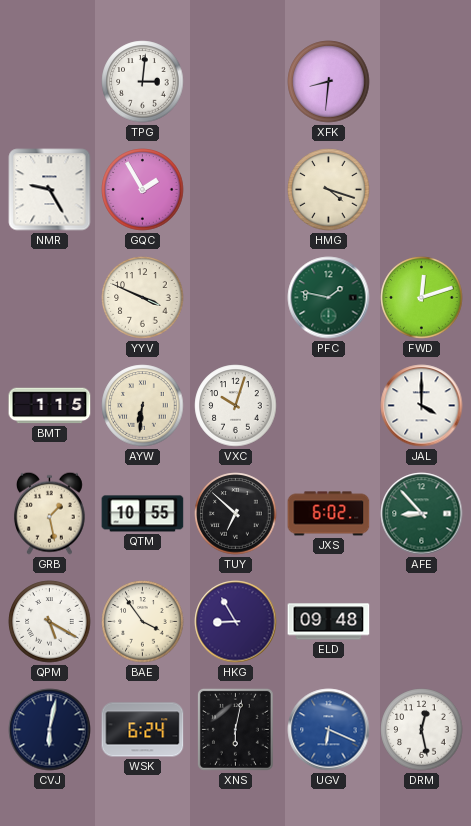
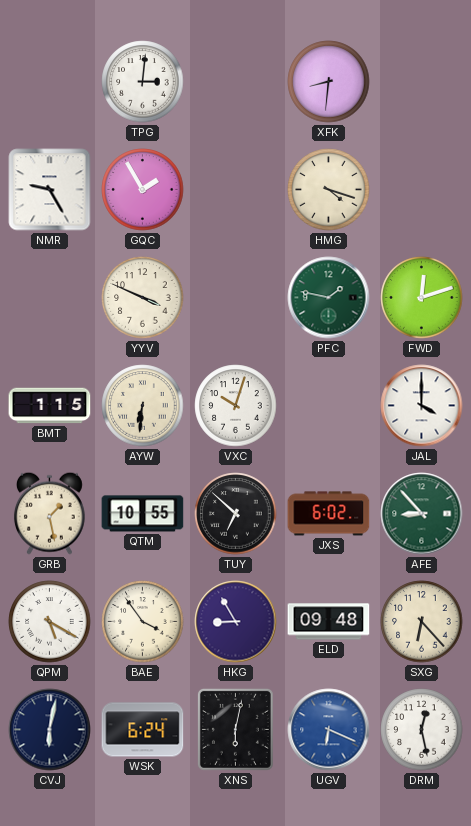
SXG: none -> 6:23 (422, 622)
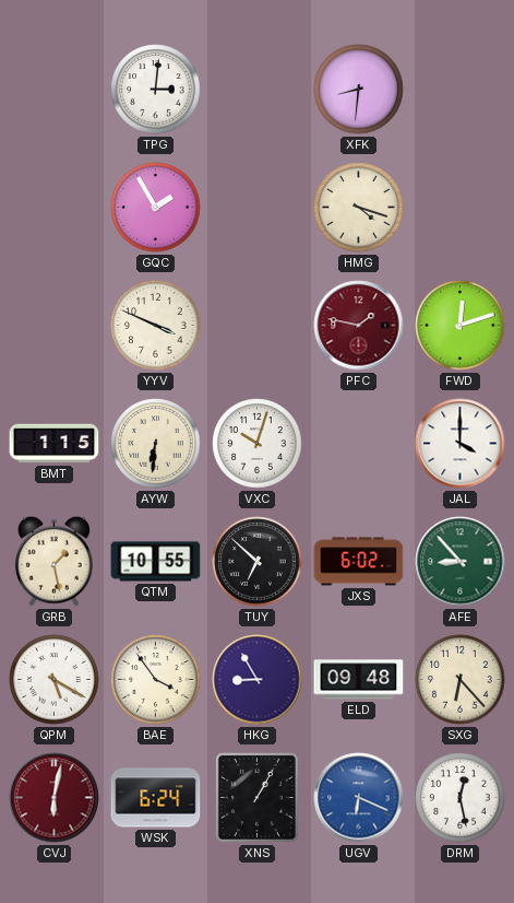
NMR: 9:25 -> none (50, 190)
PFC dial: green -> burgundy (359, 326)
CVJ dial: navy -> burgundy (55, 798)
XNS: 6:02 -> 1:05 (256, 797)
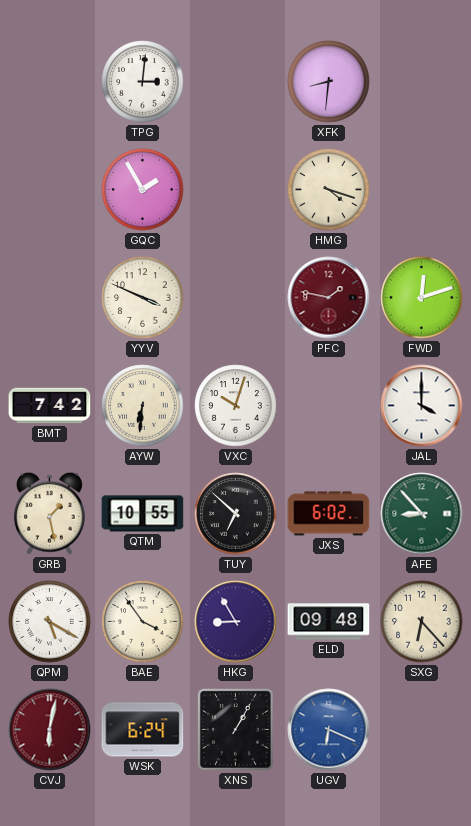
BMT: 1:15 -> 7:42 (50, 406)
DRM: 12:28 -> none (461, 798)
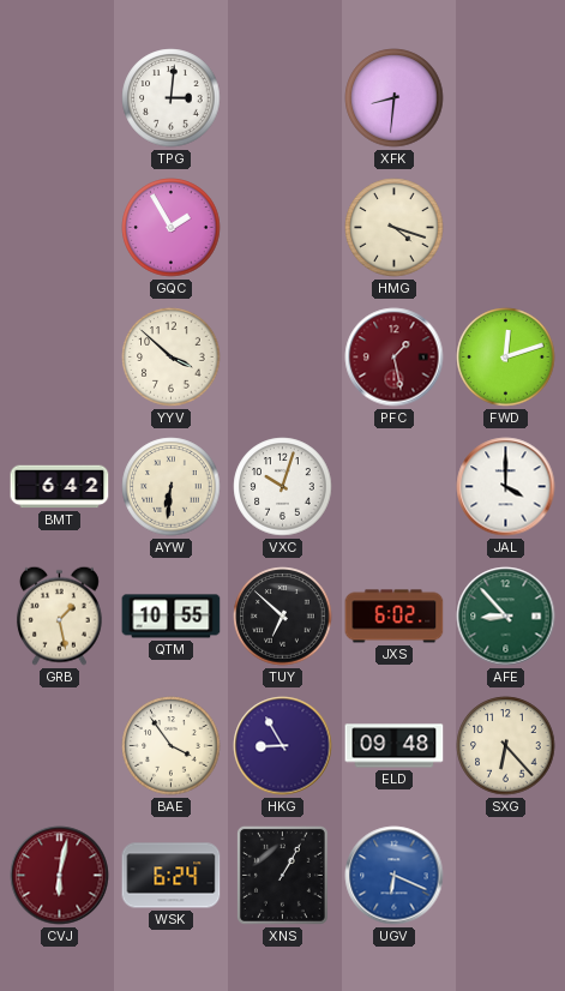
YYV: 3:49 -> 3:52 (172, 358)
PFC: 1:47 -> 1:28 (395, 358)
BMT: 7:42 -> 6:42 (60, 487)
QPM: 5:20 -> none (50, 622)
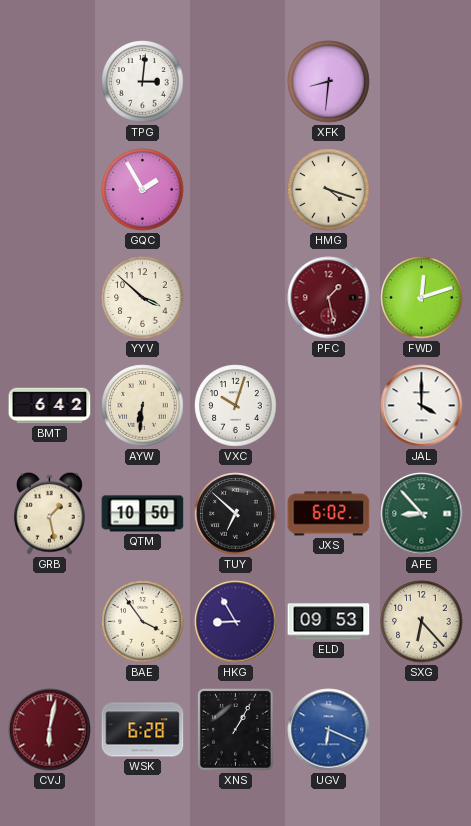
QTM: 10:55 -> 10:50 (143, 514)
ELD: 09:48 -> 09:53 (329, 622)
WSK: 6:24 -> 6:28 (143, 730)
